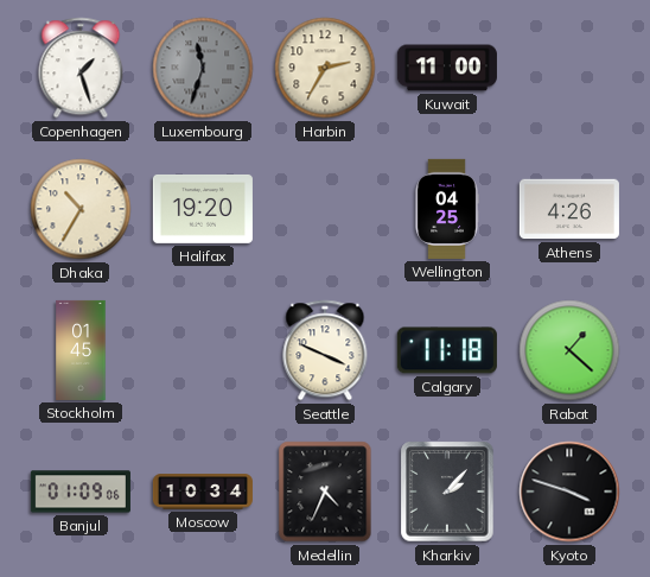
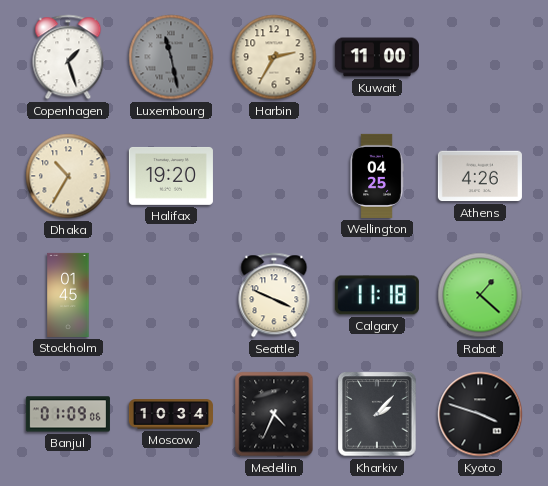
Luxembourg: 11:33 -> 11:28 (171, 57)
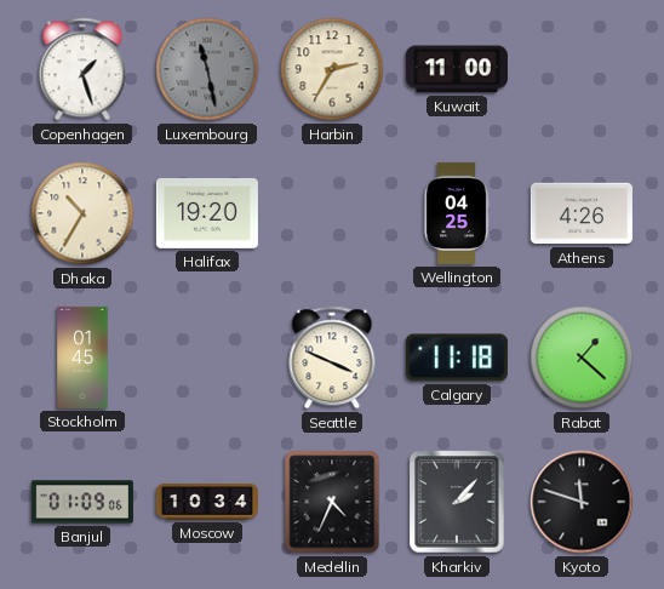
Kyoto: 3:48 -> 11:48 (582, 502)
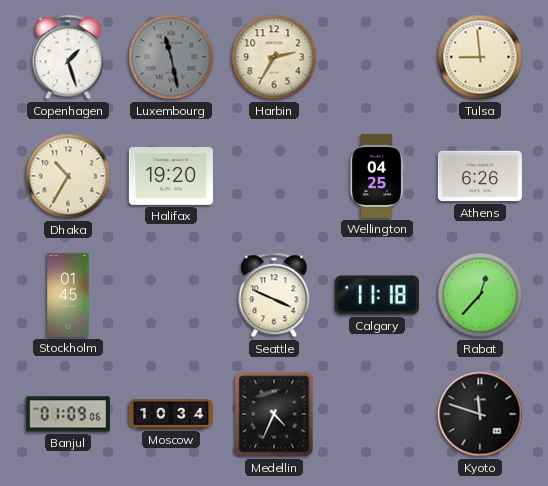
Kuwait: 11:00 -> none (457, 69)
Tulsa: none -> 8:59 (480, 57)
Athens: 4:26 -> 6:26 (480, 176)
Rabat: 1:22 -> 12:37 (480, 295)
Kharkiv: 2:07 -> none (457, 502)
